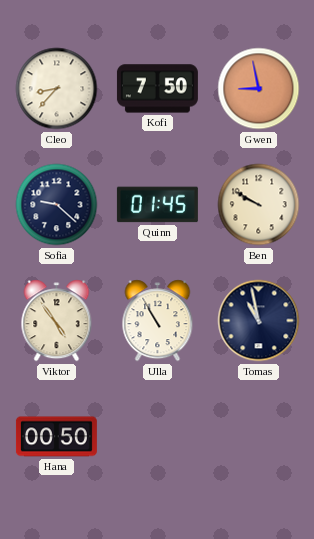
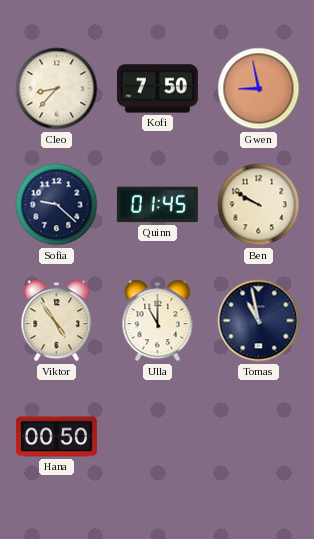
Ulla: 10:55 -> 11:00 (158, 321)
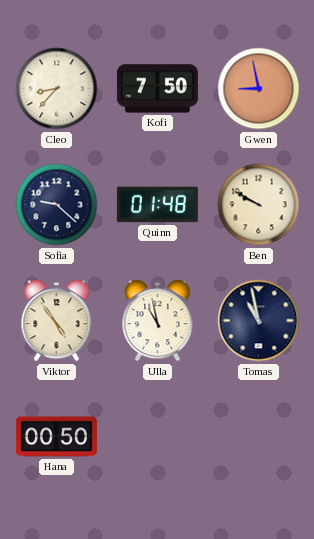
Quinn: 01:45 -> 01:48 (157, 205)
Ulla: 11:00 -> 10:58 (158, 321)
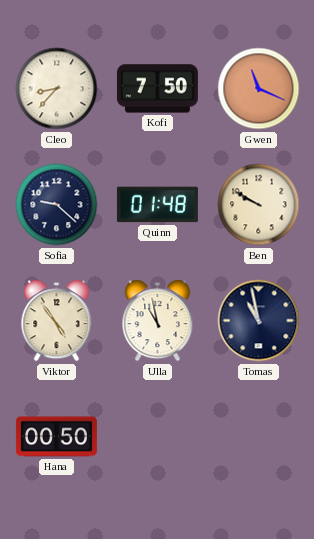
Gwen: 8:58 -> 11:19 (259, 89)
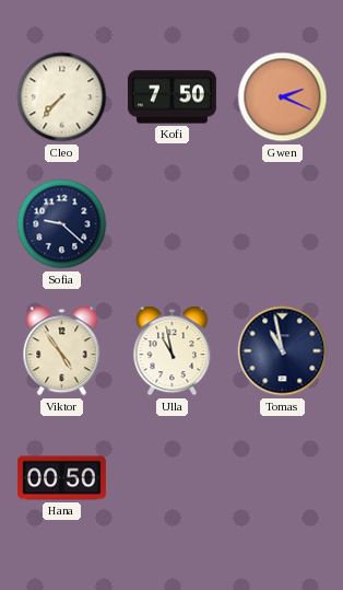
Cleo: 8:37 -> 7:37 (62, 97)
Gwen: 11:19 -> 2:19 (283, 97)
Quinn: 01:48 -> none (157, 205)
Ben: 9:50 -> none (259, 205)
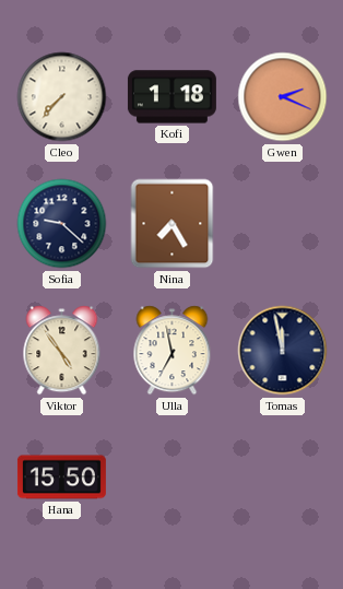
Kofi: 7:50 -> 1:18 (171, 97)
Nina: none -> 7:25 (173, 224)
Ulla: 10:58 -> 6:58 (173, 351)
Tomas: 10:58 -> 11:58 (283, 351)
Hana: 00:50 -> 15:50 (61, 478)
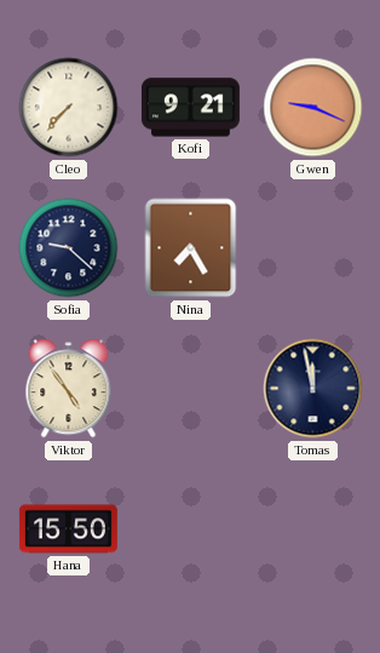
Kofi: 1:18 -> 9:21 (190, 108)
Gwen: 2:19 -> 9:19 (313, 108)
Ulla: 6:58 -> none (173, 351)
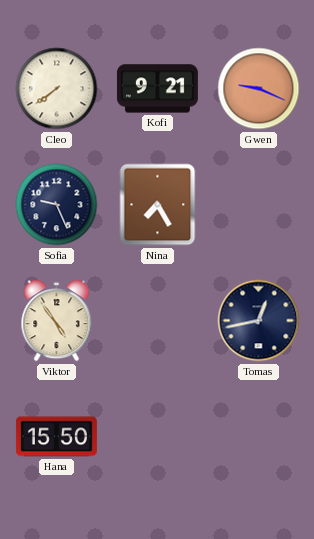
Cleo: 7:37 -> 7:39 (57, 89)
Sofia: 9:22 -> 9:26 (57, 205)
Tomas: 11:58 -> 12:43 (259, 321)
